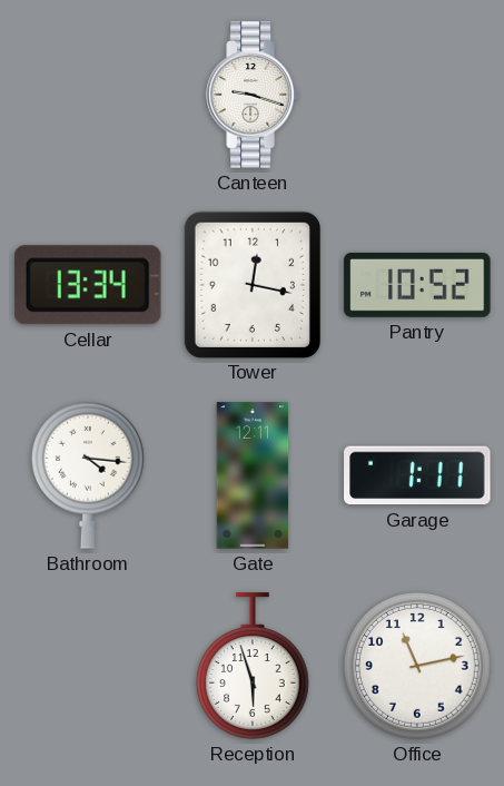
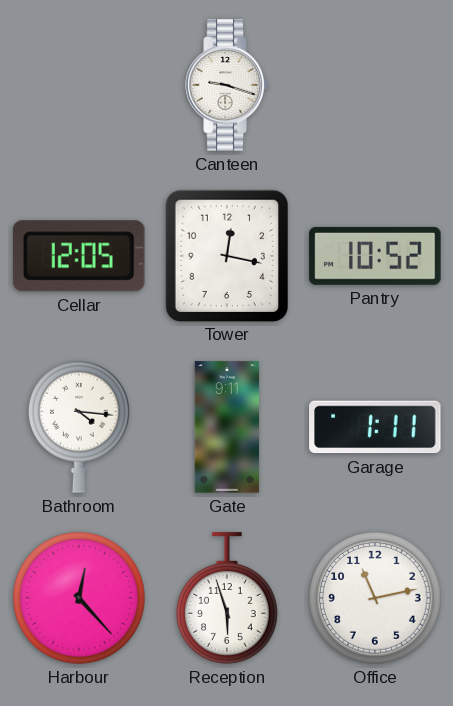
Cellar: 13:34 -> 12:05 (79, 256)
Gate: 12:11 -> 9:11 (227, 427)
Harbour: none -> 12:23 (80, 599)
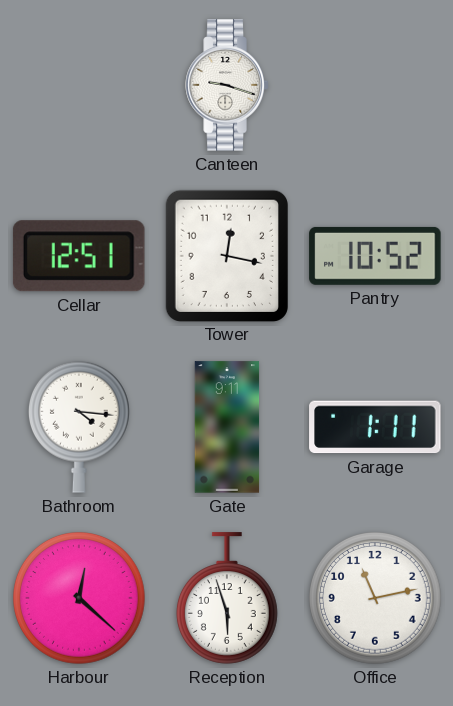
Cellar: 12:05 -> 12:51 (79, 256)
Harbour: 12:23 -> 12:22 (80, 599)
